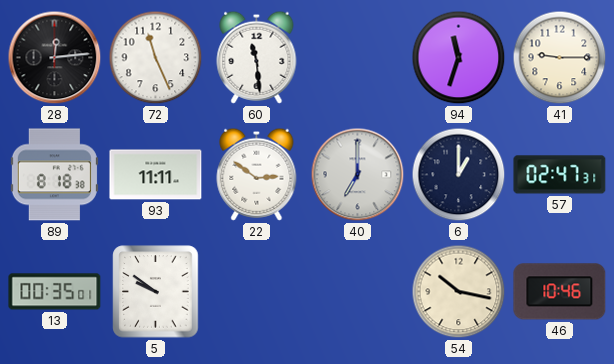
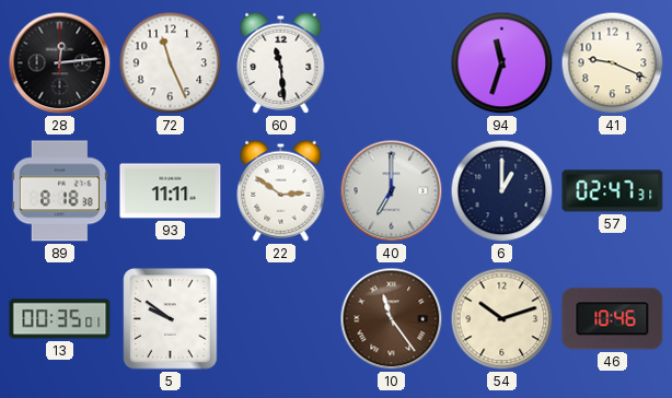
41: 9:15 -> 9:19 (613, 63)
10: none -> 11:24 (392, 319)
54: 10:17 -> 10:12 (502, 319)
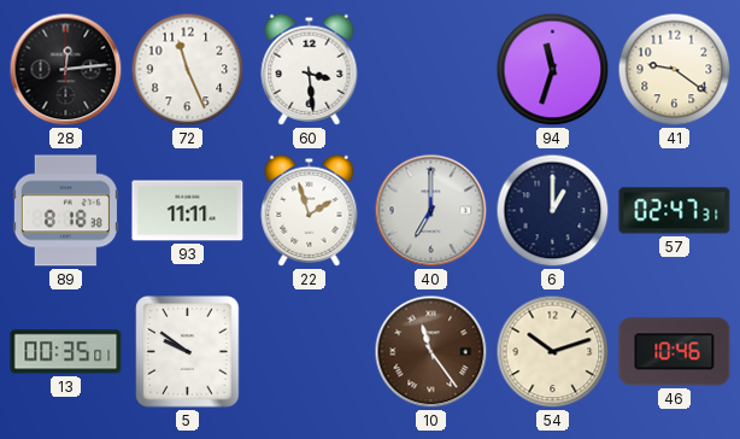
60: 11:29 -> 3:29 (310, 69)
41: 9:19 -> 9:21 (675, 70)
22: 2:51 -> 1:57 (310, 210)
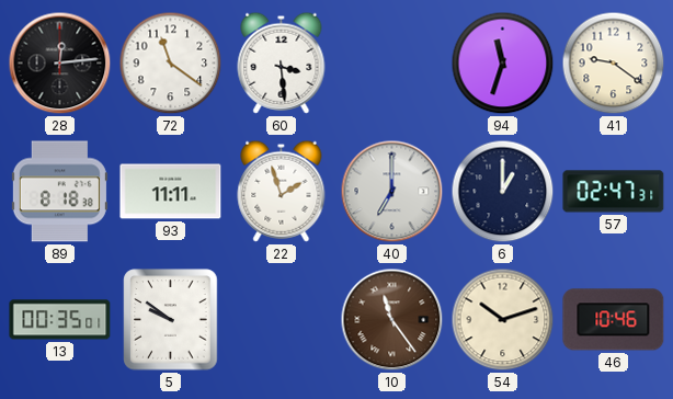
72: 11:26 -> 11:21 (171, 64)
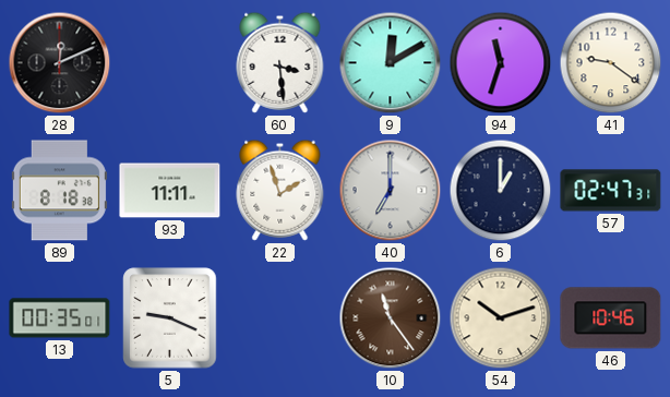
28: 12:14 -> 12:11 (60, 63)
72: 11:21 -> none (171, 64)
9: none -> 12:10 (391, 63)
5: 9:51 -> 9:19 (170, 318)
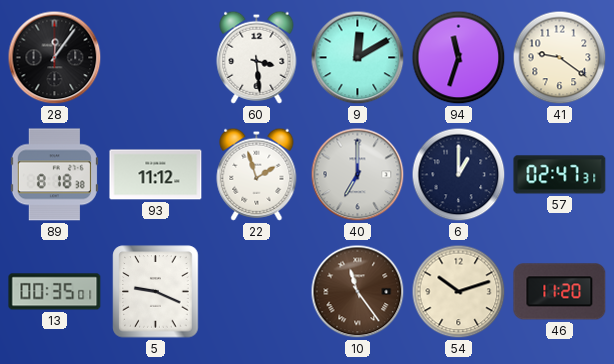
28: 12:11 -> 12:06 (55, 58)
93: 11:11 -> 11:12 (156, 175)
46: 10:46 -> 11:20 (560, 292)
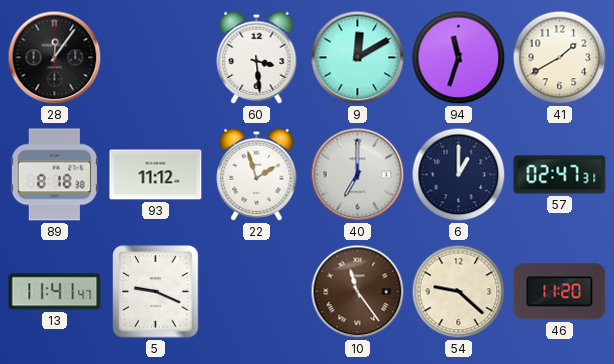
41: 9:21 -> 1:40 (560, 58)
13: 00:35 -> 11:41 (55, 292)
54: 10:12 -> 9:22 (459, 292)
